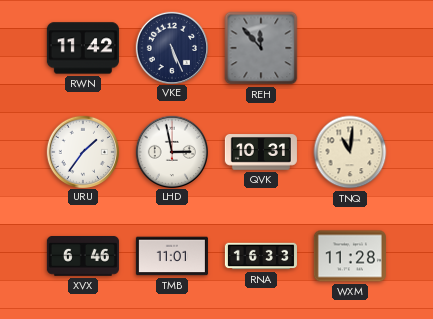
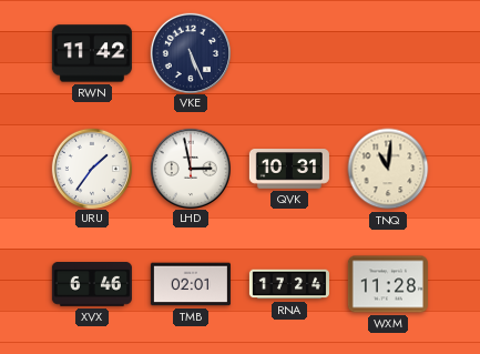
REH: 11:53 -> none (261, 48)
TMB: 11:01 -> 02:01 (191, 284)
RNA: 16:33 -> 17:24 (289, 284)
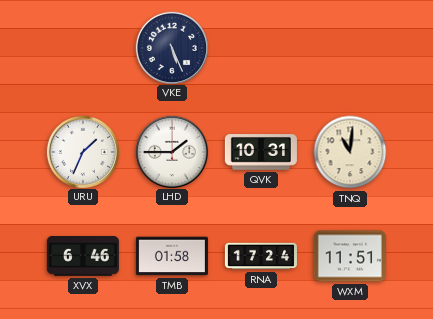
RWN: 11:42 -> none (92, 53)
URU: 1:36 -> 1:34 (82, 151)
LHD: 2:58 -> 1:45 (171, 151)
TMB: 02:01 -> 01:58 (172, 256)
WXM: 11:28 -> 11:51 (350, 256)
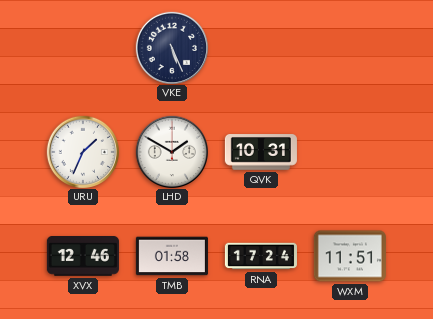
LHD: 1:45 -> 1:50 (171, 151)
TNQ: 11:01 -> none (350, 152)
XVX: 6:46 -> 12:46 (83, 257)
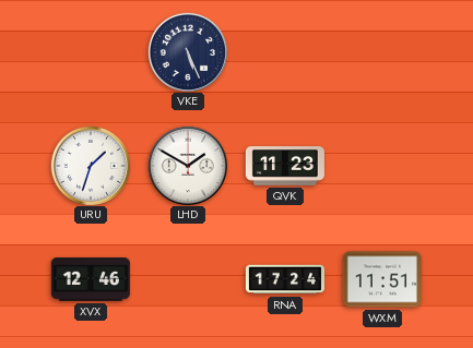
URU: 1:34 -> 1:33 (90, 165)
QVK: 10:31 -> 11:23 (285, 166)
TMB: 01:58 -> none (172, 256)
